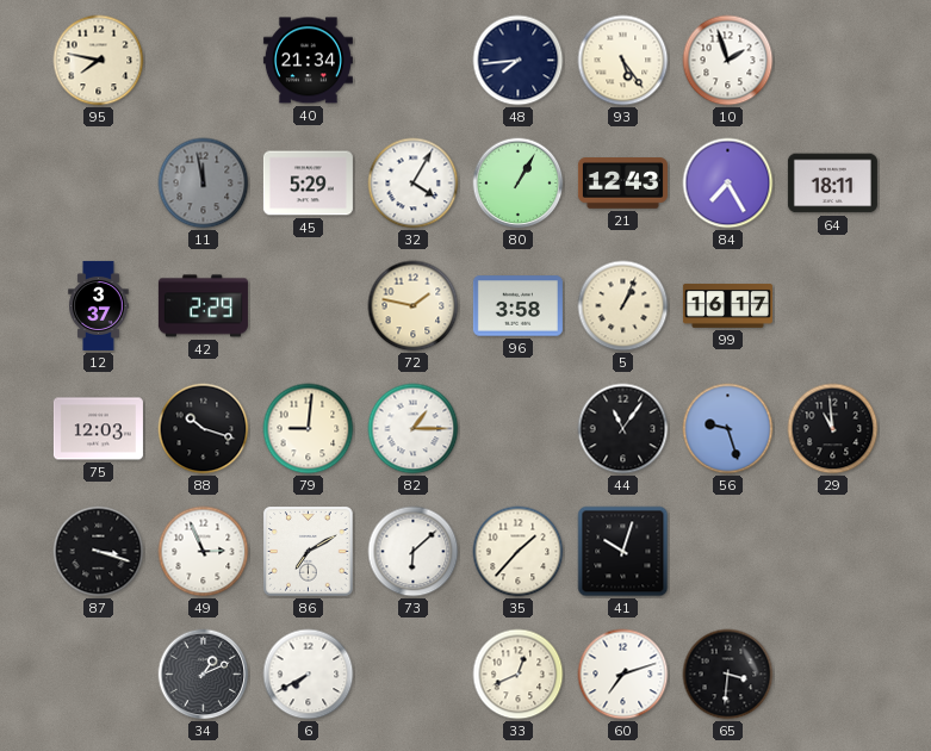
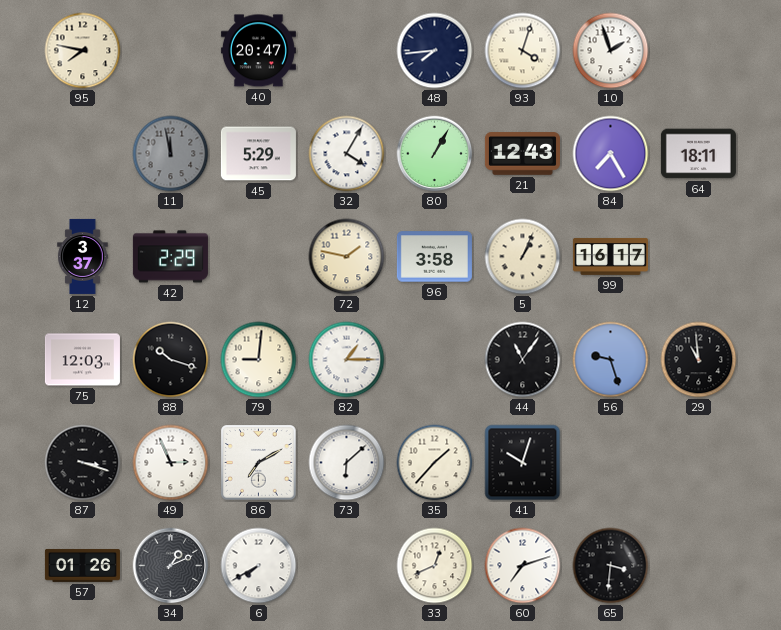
40: 21:34 -> 20:47 (258, 51)
93: 5:24 -> 4:03 (523, 51)
57: none -> 01:26 (82, 566)
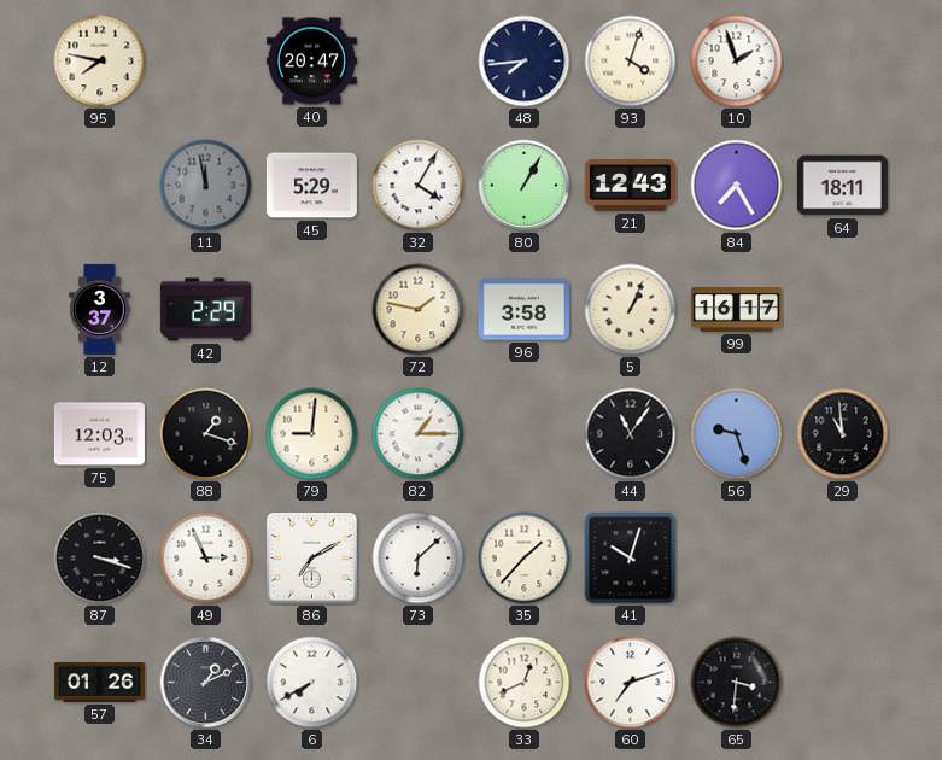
88: 10:18 -> 1:18 (206, 434)
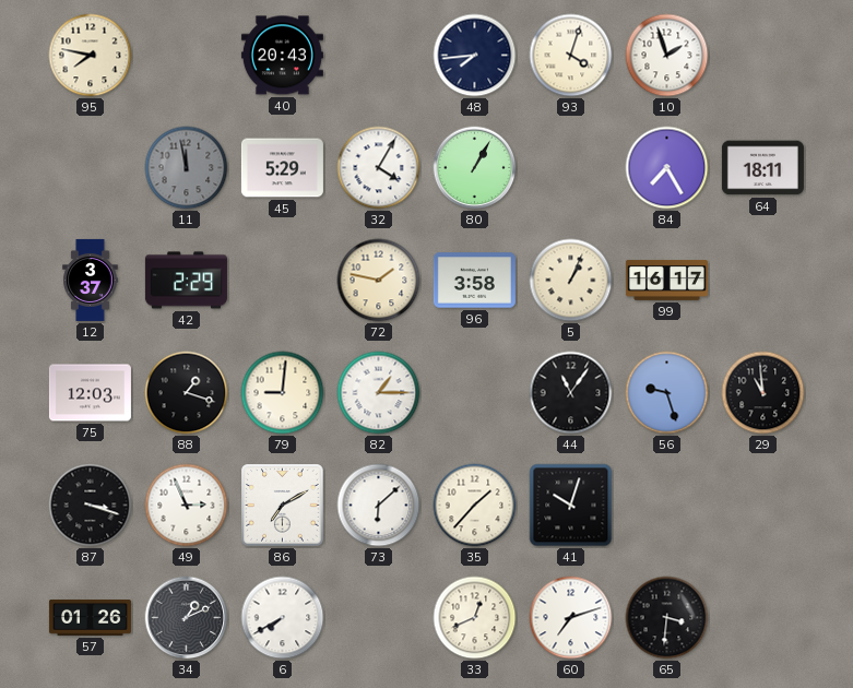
40: 20:47 -> 20:43 (282, 56)
21: 12:43 -> none (630, 186)
